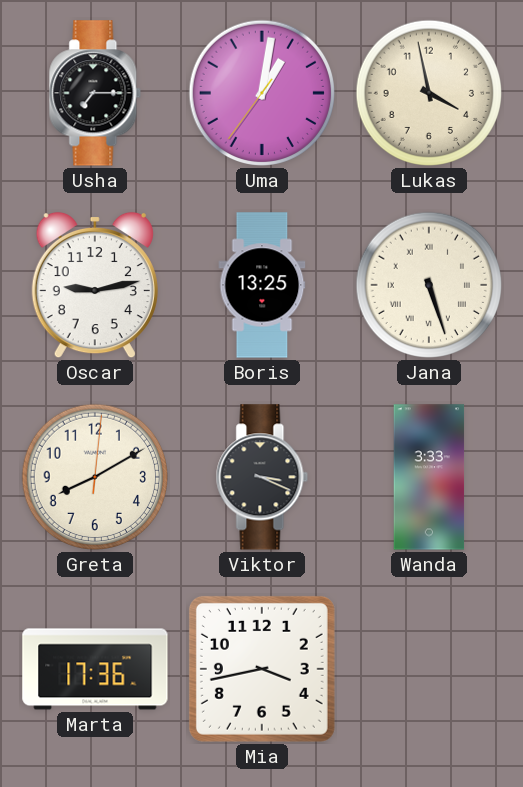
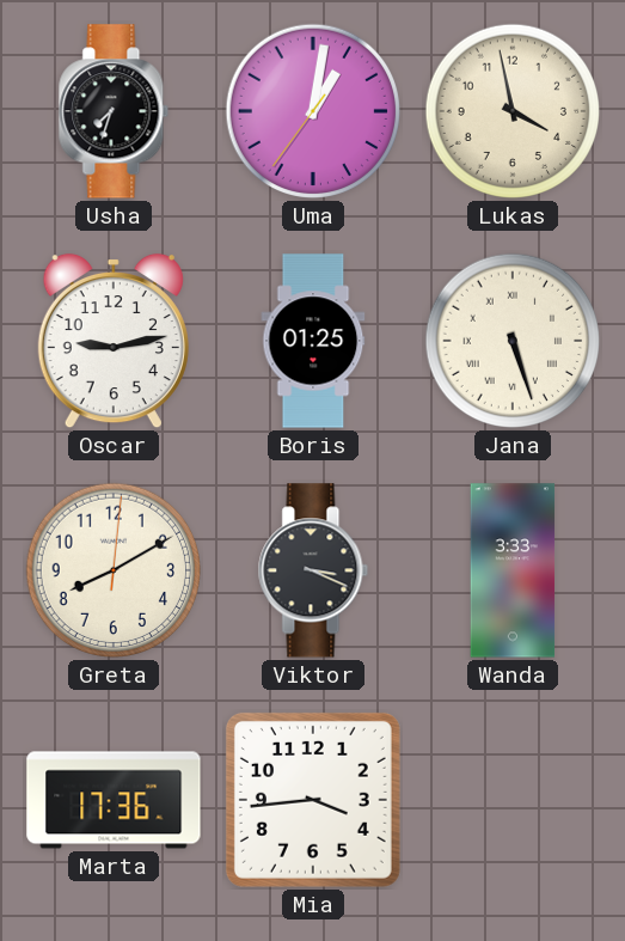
Usha: 7:15 -> 7:33 (114, 111)
Boris: 13:25 -> 01:25 (313, 341)
Mia: 3:43 -> 3:44 (313, 800)
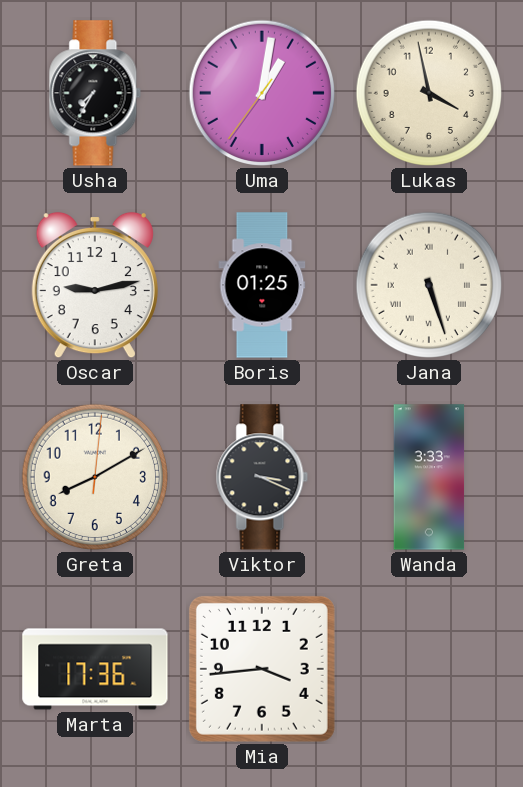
Usha: 7:33 -> 7:35 (95, 93)
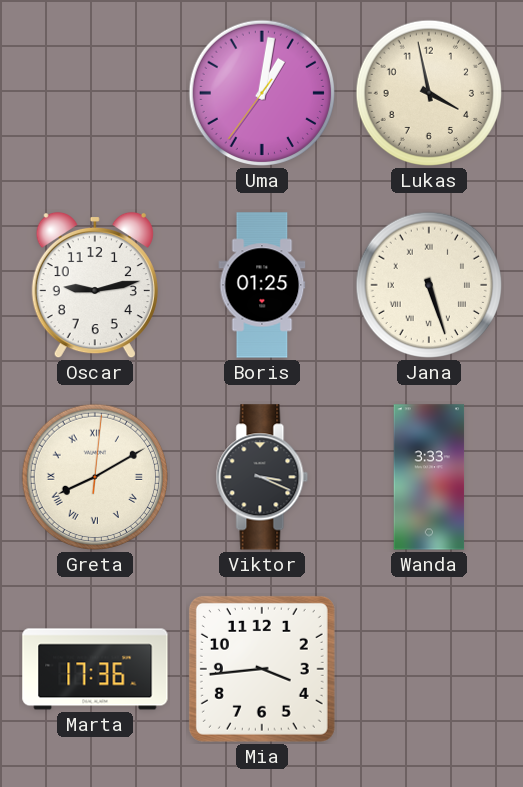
Usha: 7:35 -> none (95, 93)
Greta numerals: Arabic -> Roman (95, 477)
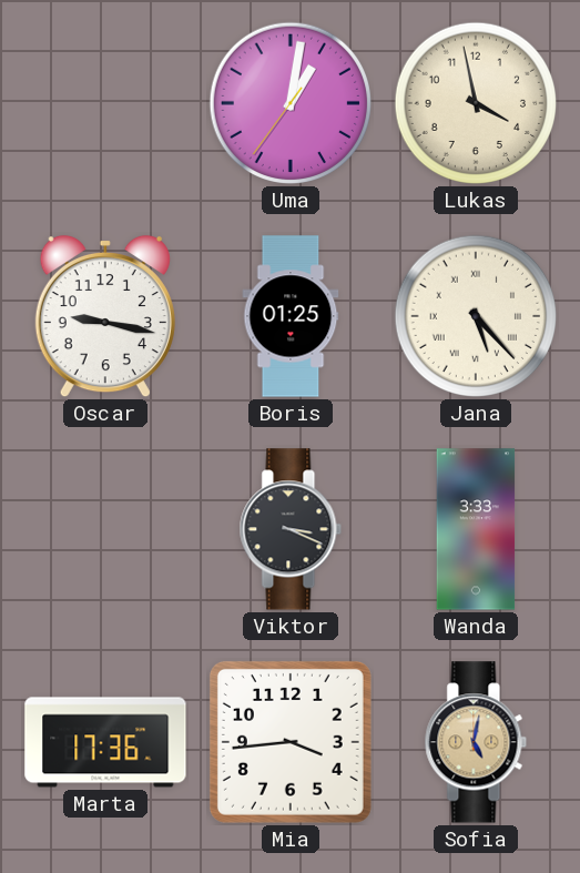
Oscar: 9:13 -> 9:17 (105, 316)
Jana: 5:27 -> 5:23 (476, 316)
Greta: 8:10 -> none (95, 477)
Sofia: none -> 5:02 (476, 742)
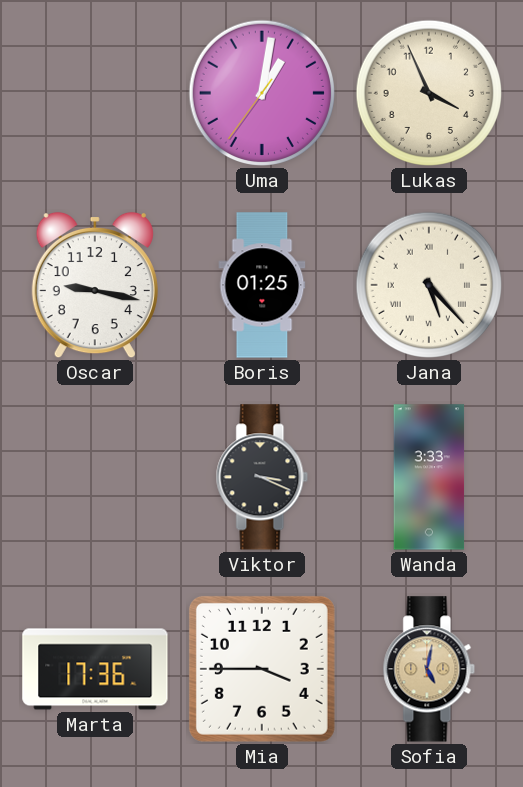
Lukas: 3:58 -> 3:56 (429, 93)
Mia: 3:44 -> 3:45 (262, 669)
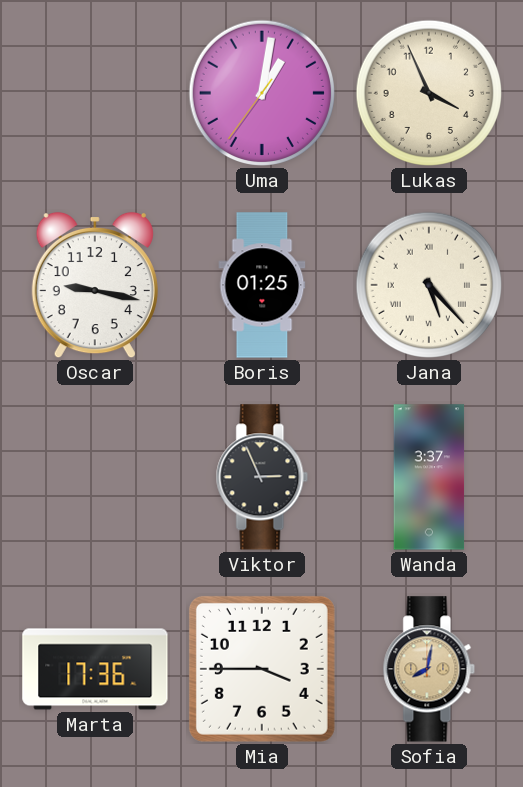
Viktor: 3:19 -> 2:56 (262, 477)
Wanda: 3:33 -> 3:37 (429, 477)
Sofia: 5:02 -> 8:02 (429, 669)
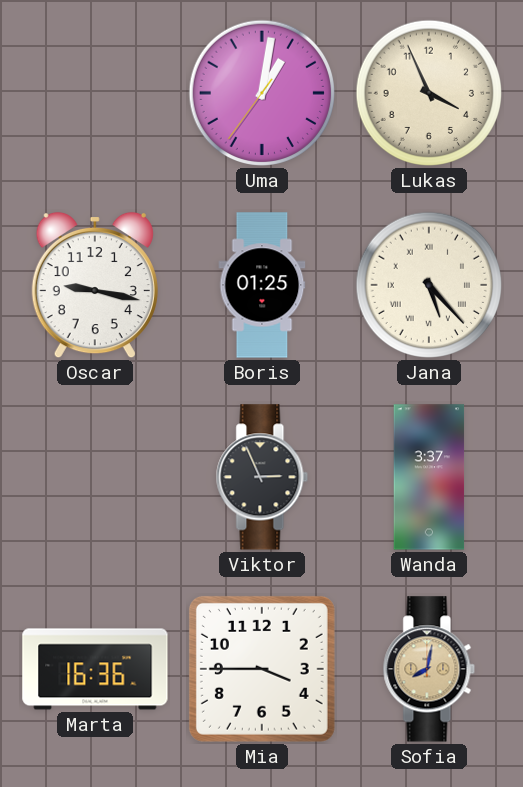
Marta: 17:36 -> 16:36 (95, 669)
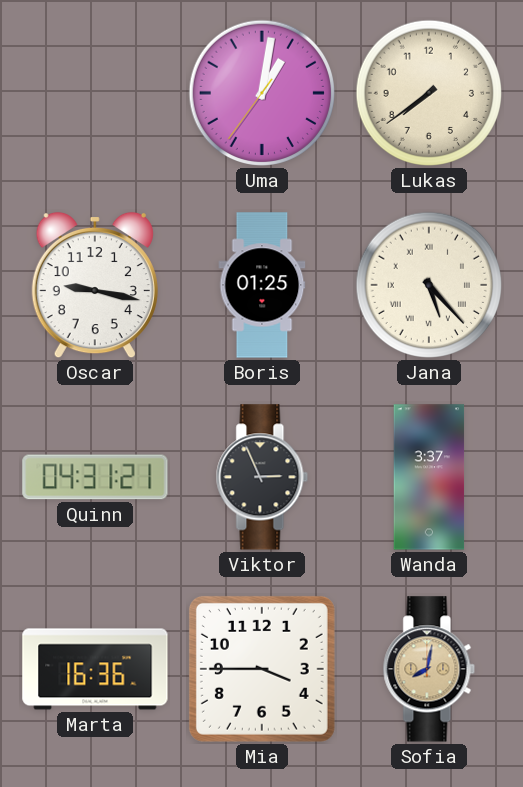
Lukas: 3:56 -> 7:39 (429, 93)
Quinn: none -> 04:31 (95, 477)
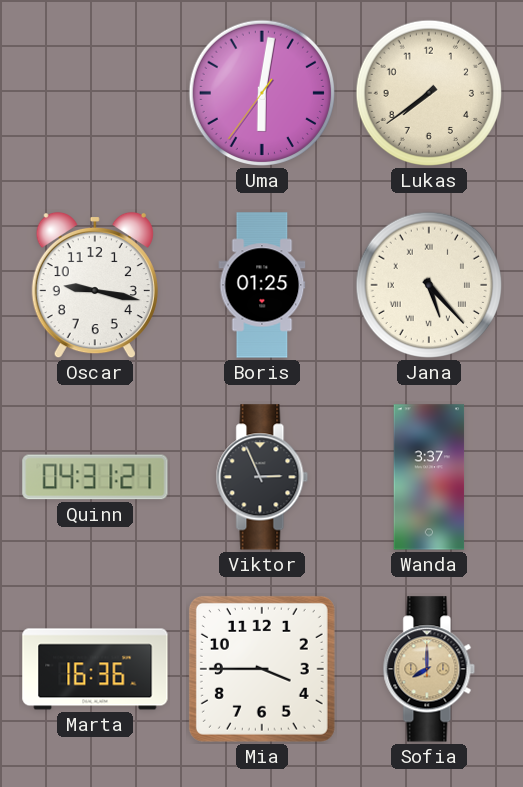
Uma: 1:01 -> 6:01 (262, 93)
Sofia: 8:02 -> 8:00 (429, 669)
